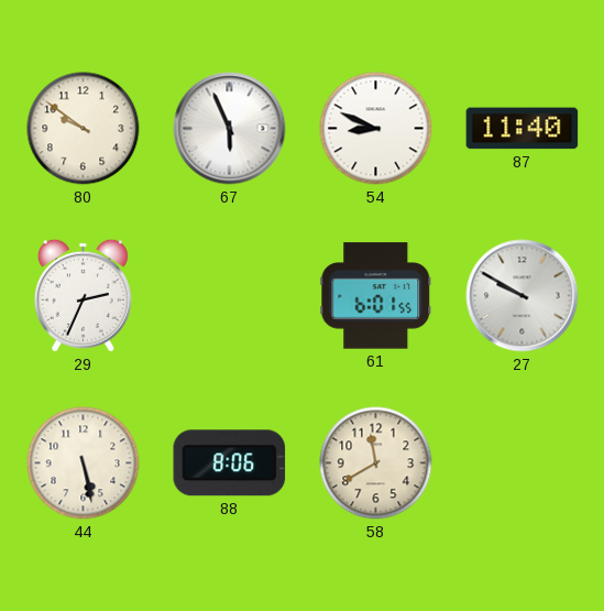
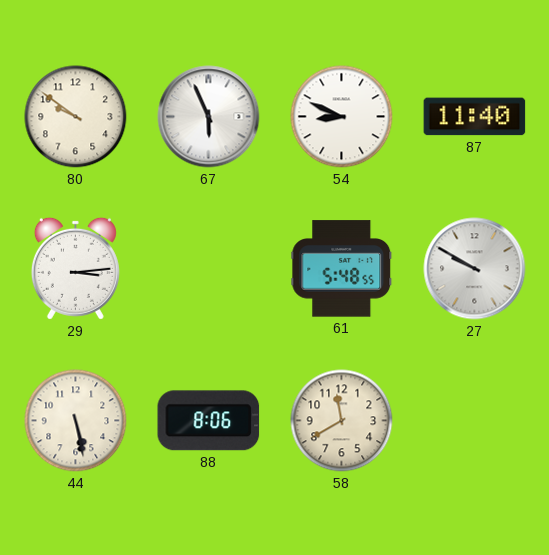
29: 2:34 -> 3:14 (75, 268)
61: 6:01 -> 5:48 (342, 269)
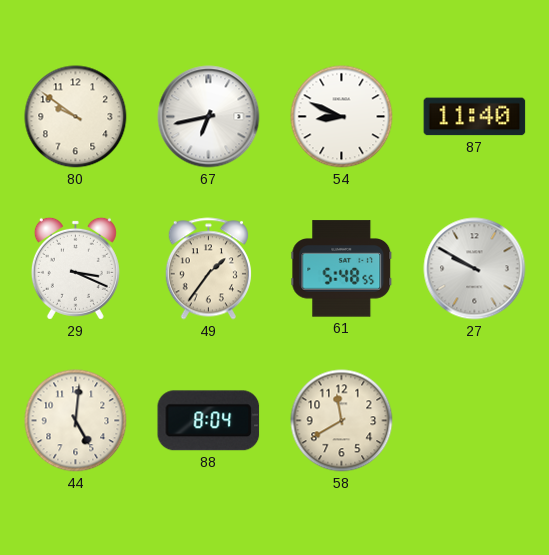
67: 5:56 -> 6:43 (209, 117)
29: 3:14 -> 3:19 (75, 268)
49: none -> 1:36 (208, 269)
44: 5:28 -> 5:01 (76, 421)
88: 8:06 -> 8:04 (209, 421)
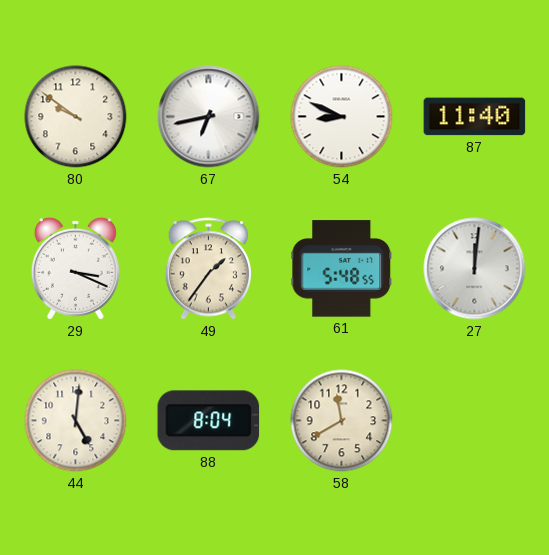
27: 9:50 -> 12:01 (475, 269)
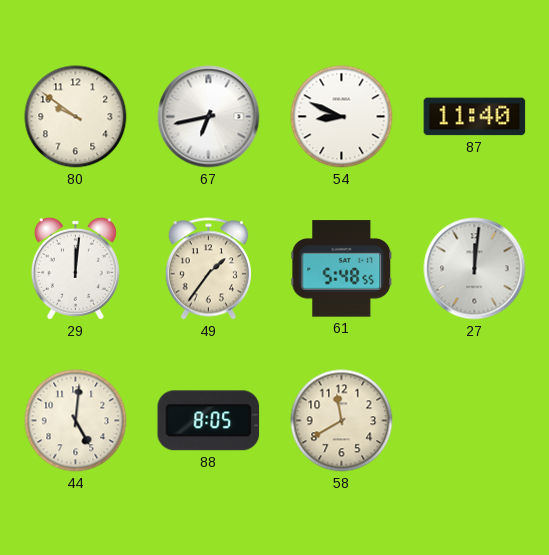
29: 3:19 -> 12:01 (75, 268)
88: 8:04 -> 8:05 (209, 421)
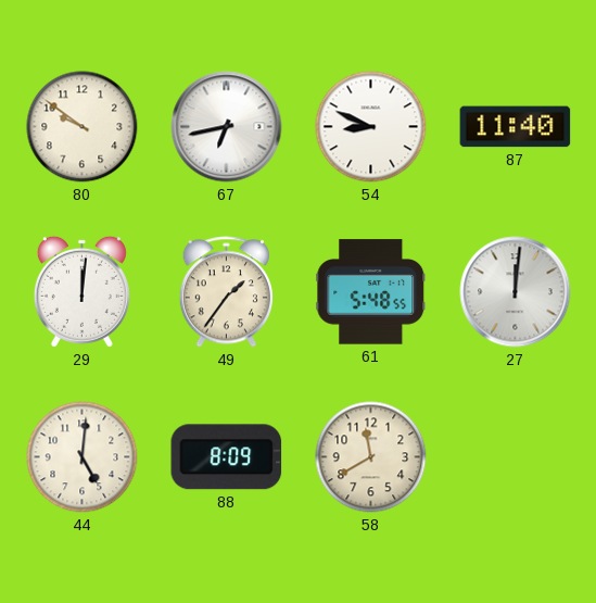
88: 8:05 -> 8:09 (227, 457)
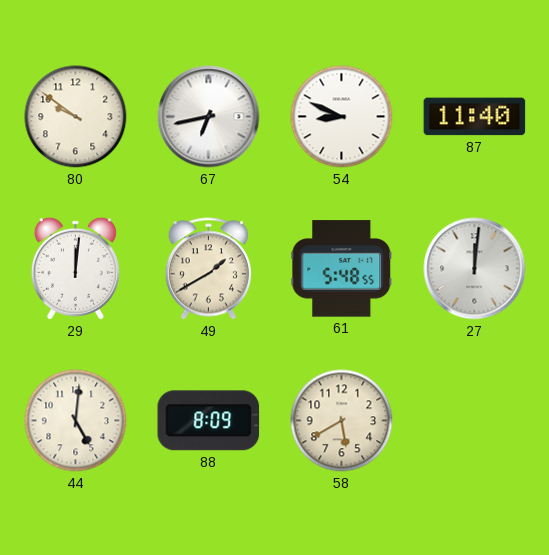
49: 1:36 -> 1:40 (208, 269)
58: 11:40 -> 5:40 (342, 421)
